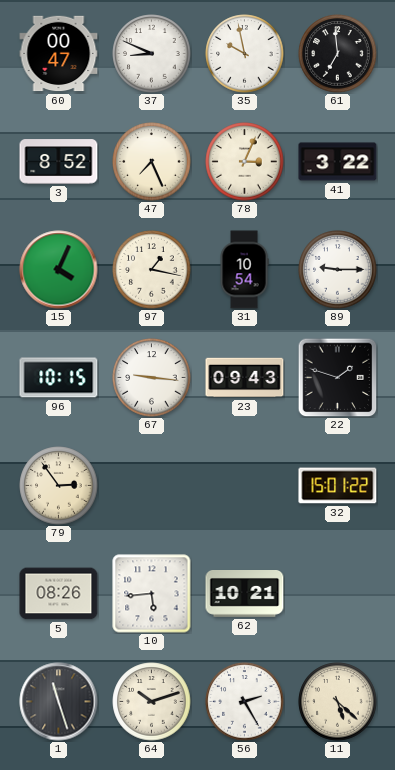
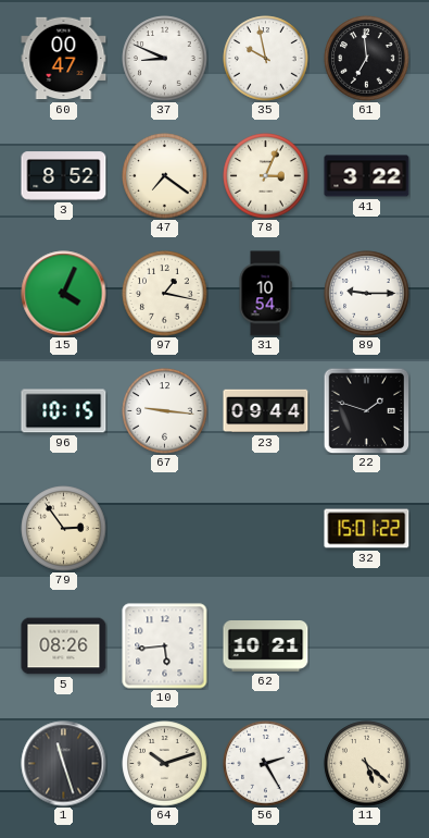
47: 7:26 -> 7:21 (165, 176)
23: 09:43 -> 09:44 (266, 411)
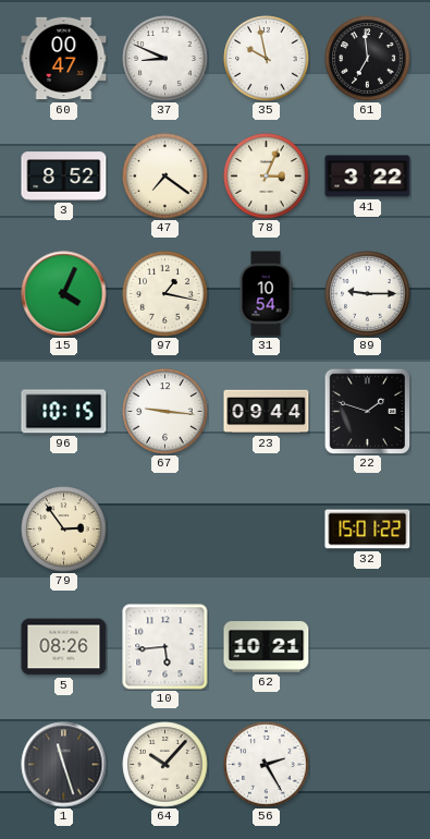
64: 10:12 -> 10:07 (165, 765)
11: 5:22 -> none (367, 764)
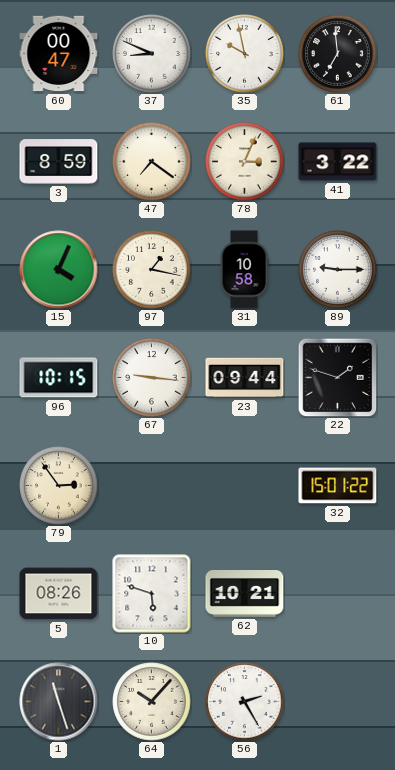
3: 8:52 -> 8:59 (59, 162)
31: 10:54 -> 10:58 (244, 270)
10: 5:44 -> 5:48 (152, 594)
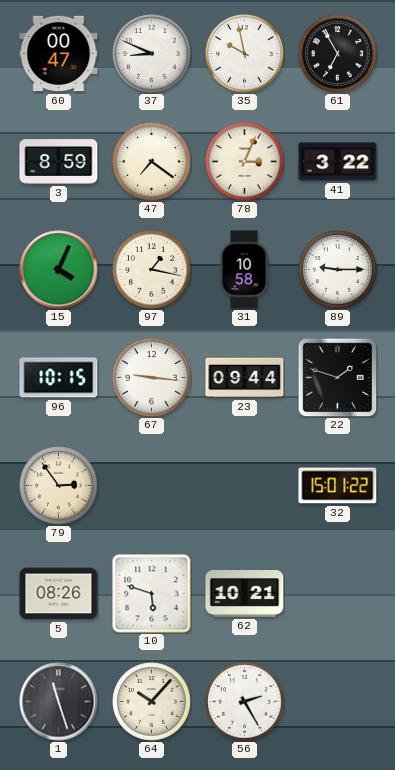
61: 6:59 -> 6:55 (338, 54)
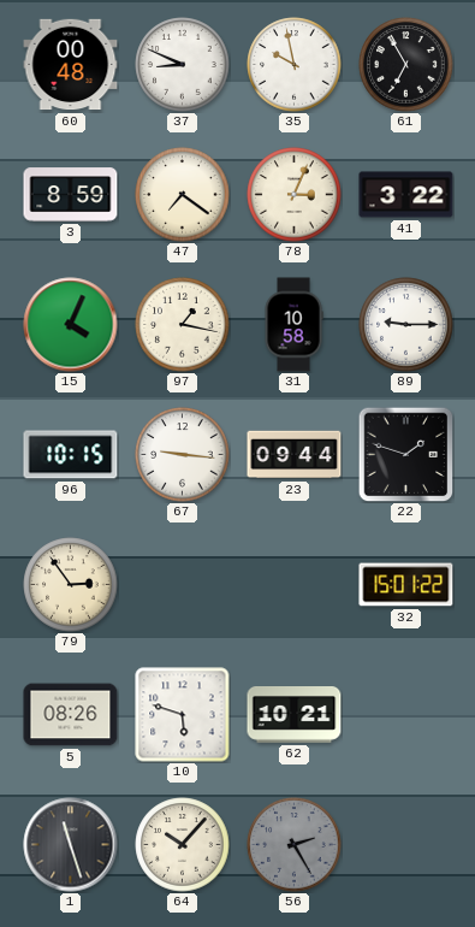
60: 00:47 -> 00:48 (71, 65)
56 dial: white -> grey (295, 845)
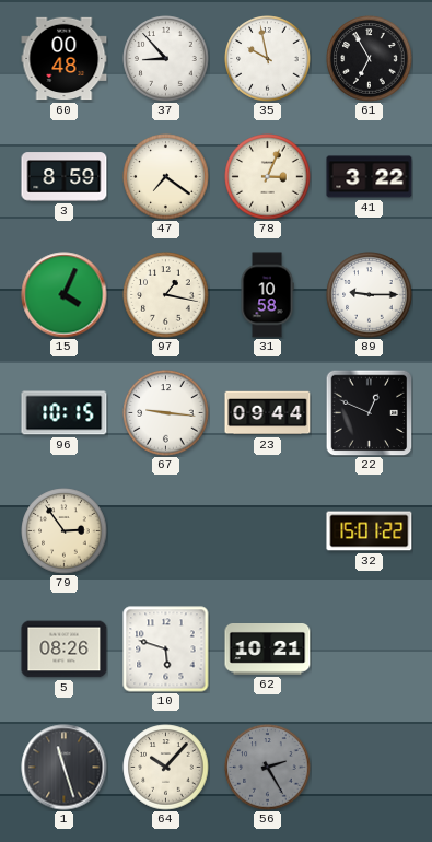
37: 8:49 -> 8:53 (166, 59)
22: 1:48 -> 12:49 (369, 412)
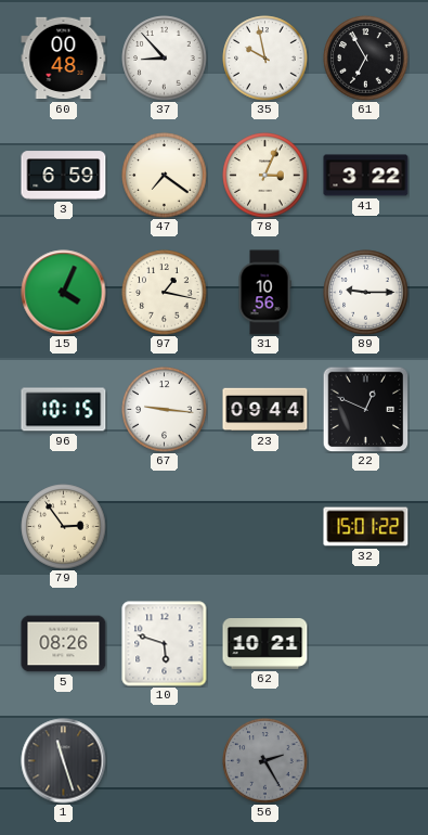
3: 8:59 -> 6:59 (64, 176)
31: 10:58 -> 10:56 (264, 293)
64: 10:07 -> none (166, 768)
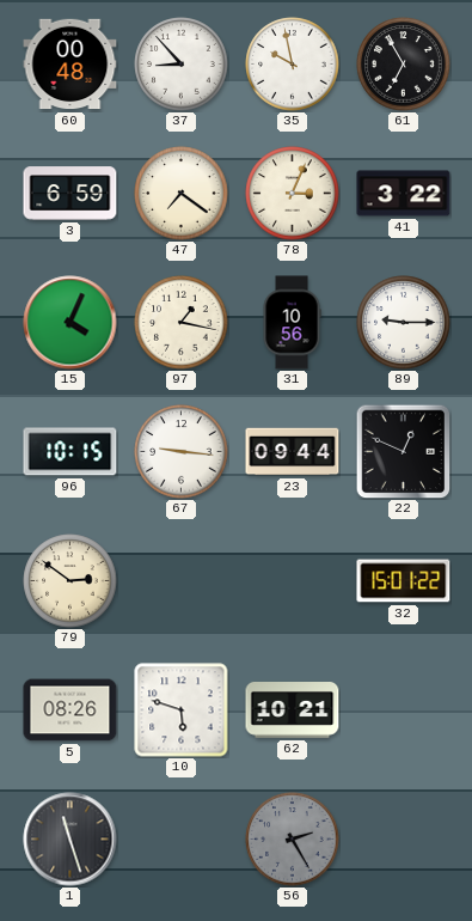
79: 2:54 -> 2:51 (71, 581)
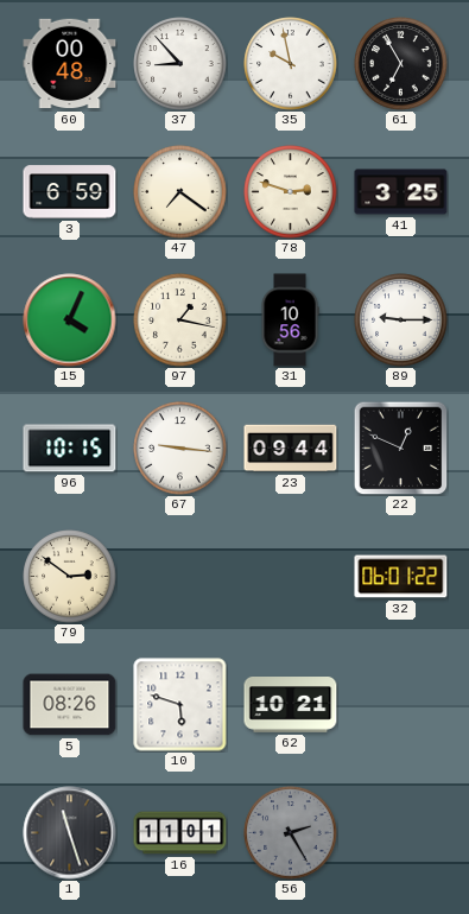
78: 3:04 -> 2:48 (291, 192)
41: 3:22 -> 3:25 (401, 192)
32: 15:01 -> 06:01 (401, 577)
16: none -> 11:01 (180, 833)
